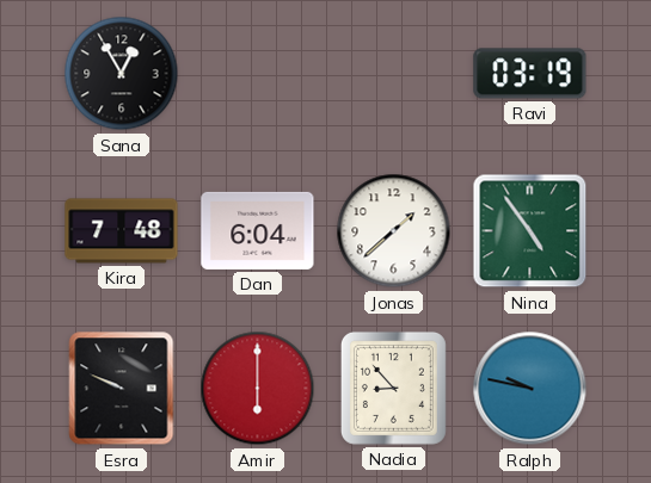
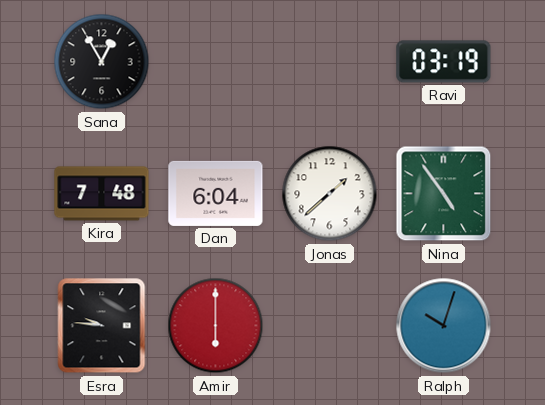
Esra: 9:49 -> 9:46 (102, 326)
Nadia: 8:53 -> none (393, 388)
Ralph: 9:47 -> 10:03 (444, 326)
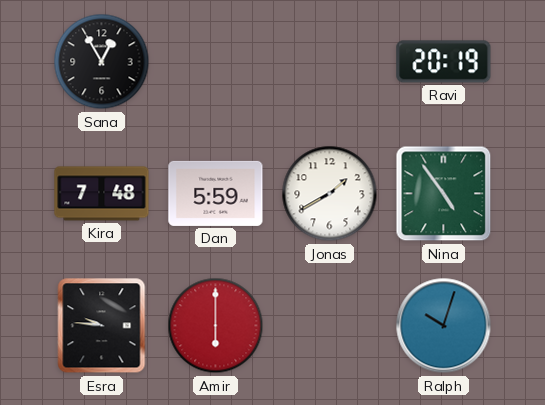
Ravi: 03:19 -> 20:19 (444, 62)
Dan: 6:04 -> 5:59 (216, 193)
Jonas: 1:38 -> 1:40 (330, 194)
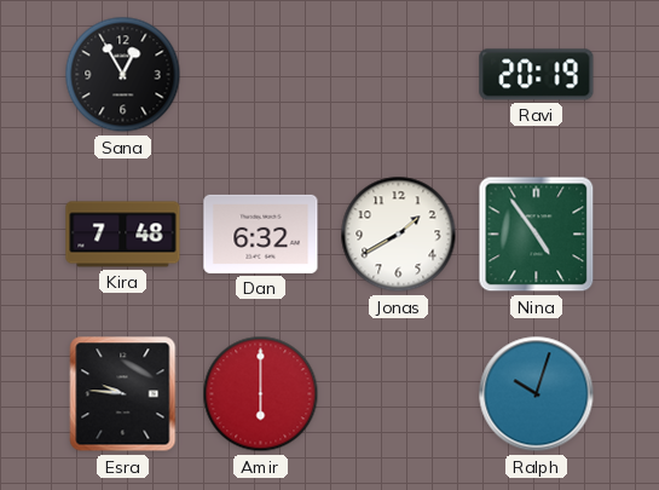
Dan: 5:59 -> 6:32 (261, 234)
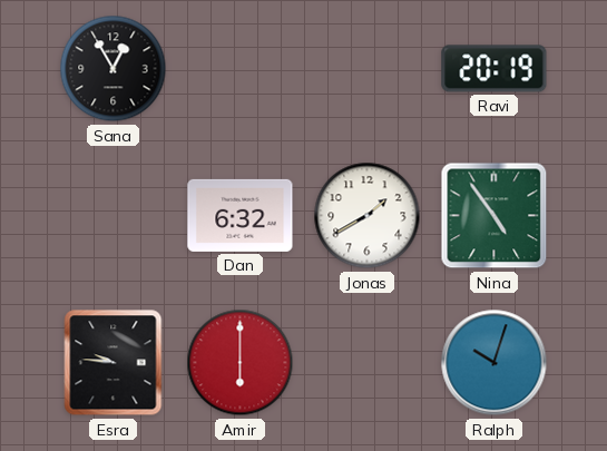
Kira: 7:48 -> none (123, 235)
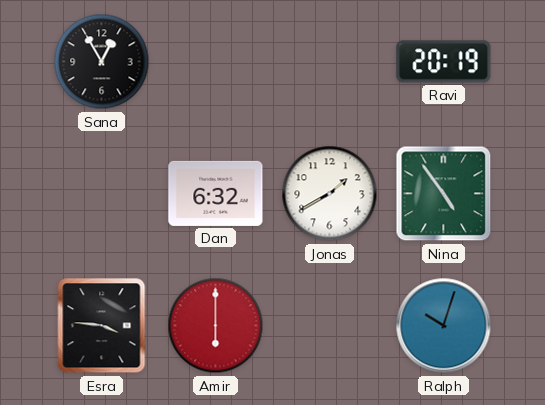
Esra: 9:46 -> 3:46 (102, 326)
